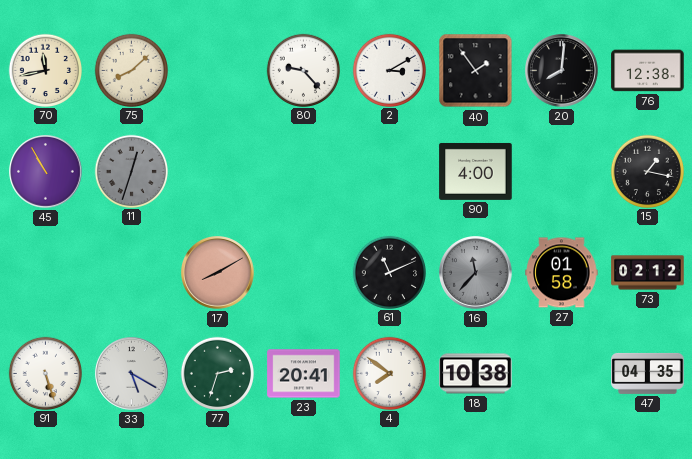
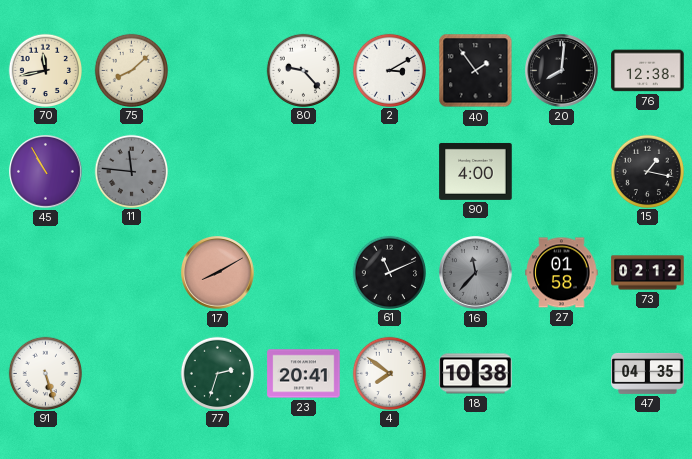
11: 12:33 -> 11:46 (131, 171)
33: 5:20 -> none (132, 374)
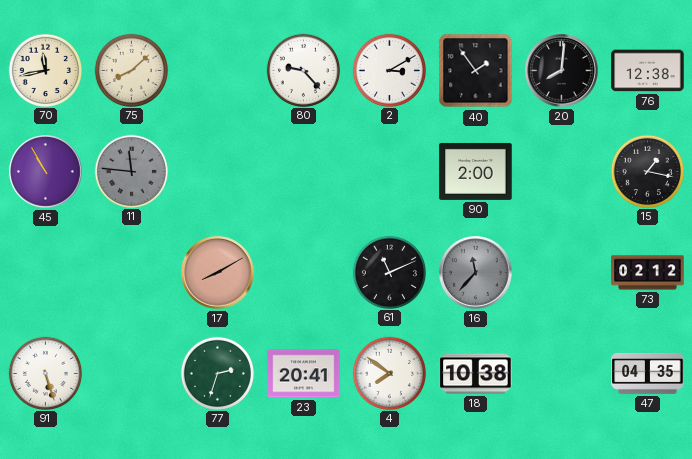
90: 4:00 -> 2:00 (476, 171)
27: 01:58 -> none (562, 273)
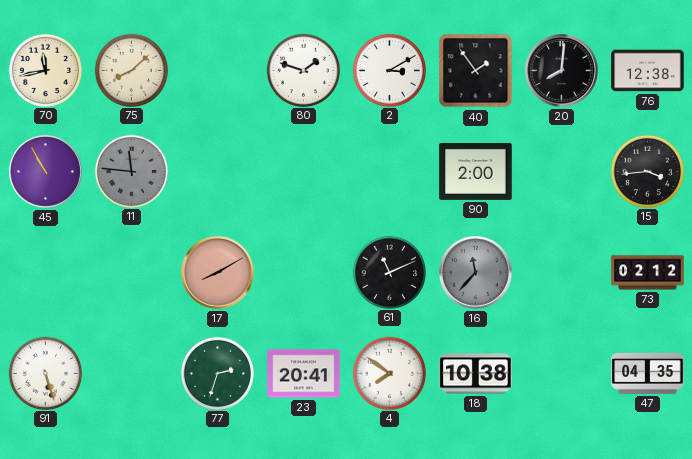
80: 9:23 -> 1:48 (303, 70)
15: 1:17 -> 3:44 (647, 171)
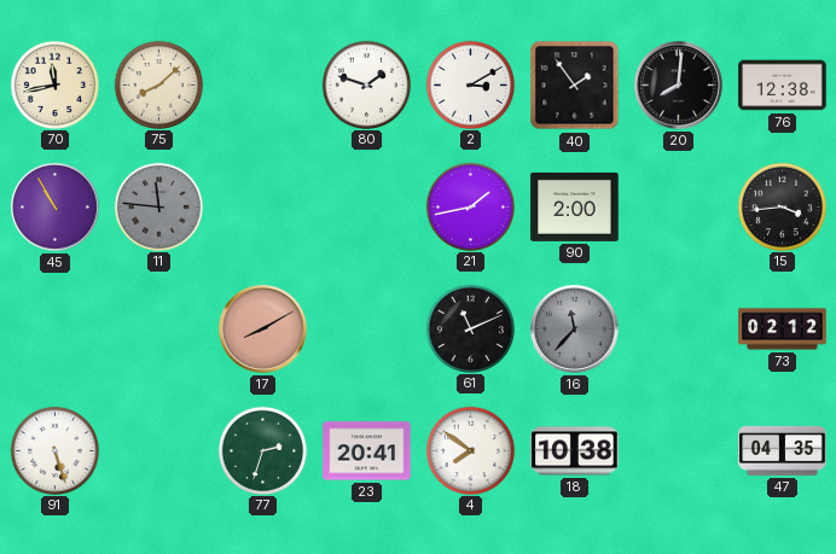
21: none -> 1:43 (470, 206)
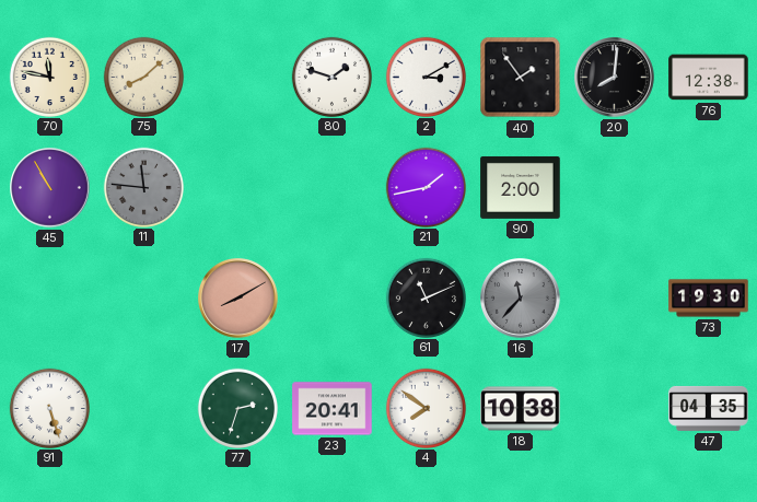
70: 11:43 -> 11:47 (49, 77)
15: 3:44 -> none (782, 206)
73: 02:12 -> 19:30 (709, 299)
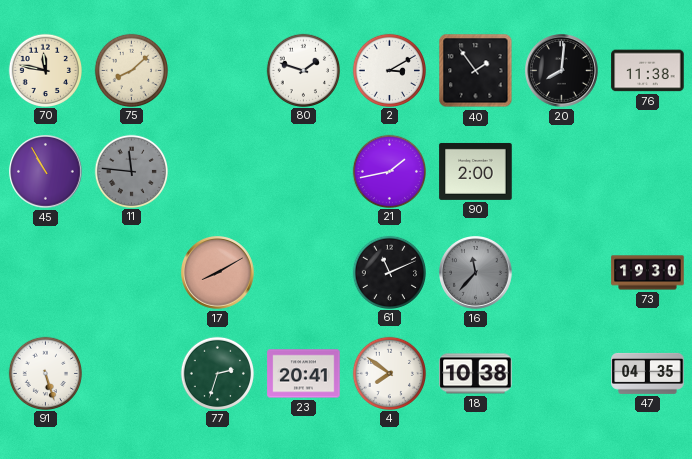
76: 12:38 -> 11:38 (648, 71)
